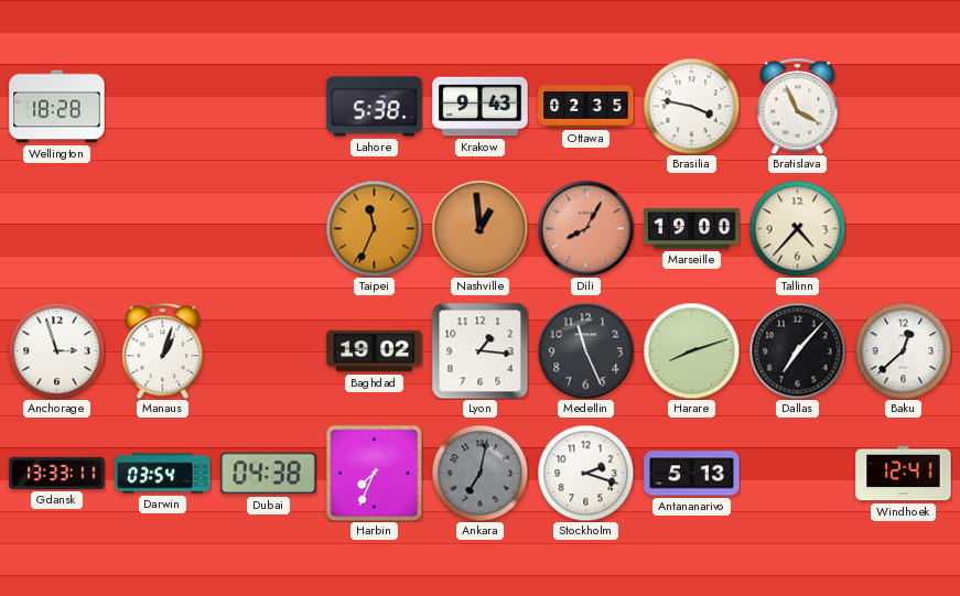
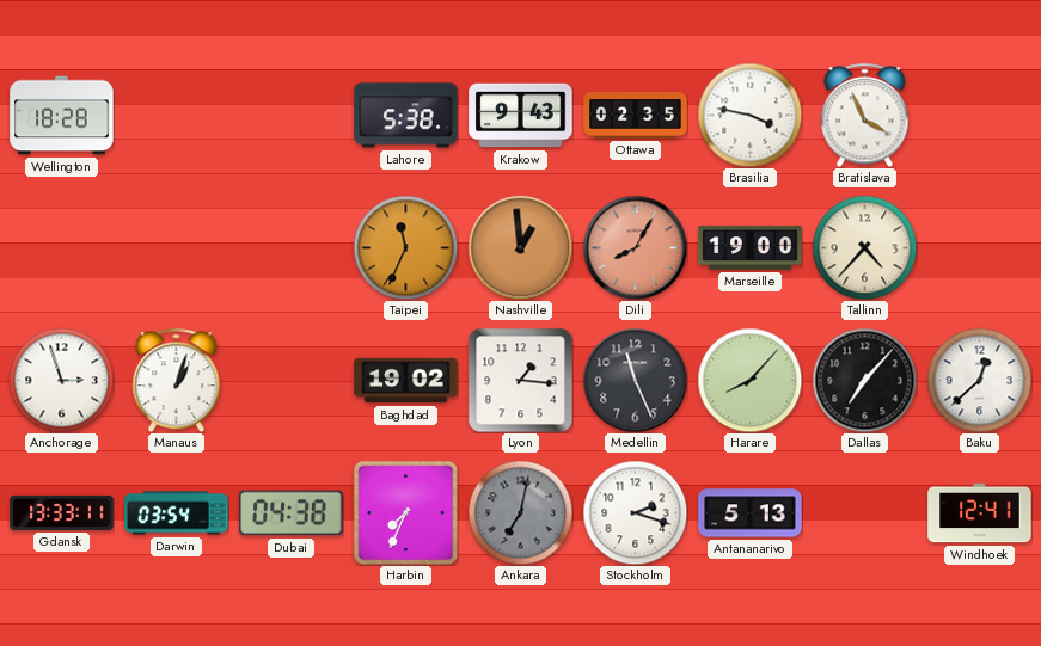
Harare: 8:12 -> 8:07 (749, 380)
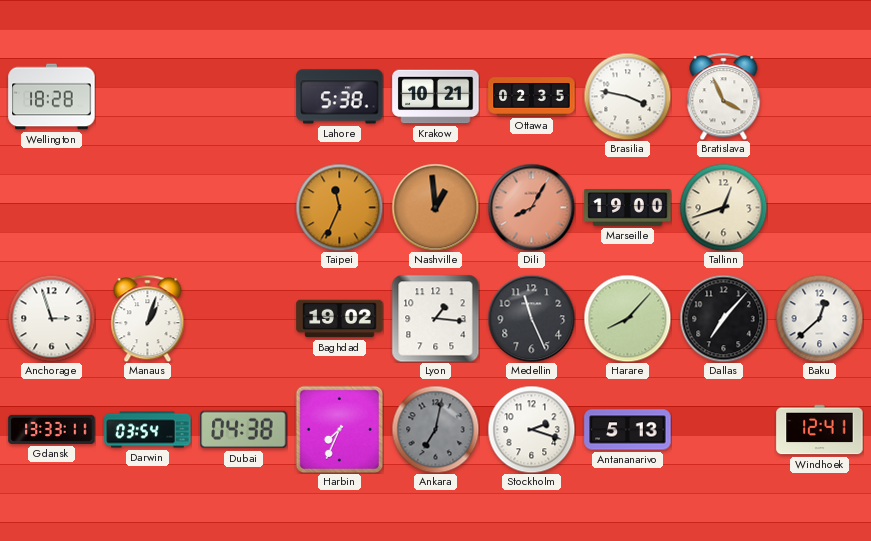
Krakow: 9:43 -> 10:21 (436, 97)
Tallinn: 4:37 -> 12:42 (723, 207)
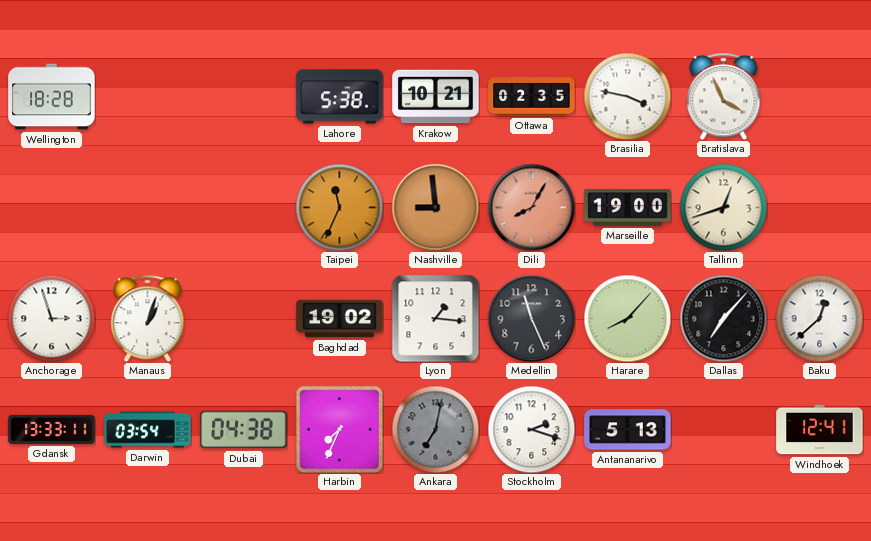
Nashville: 12:59 -> 8:59 (435, 207)
